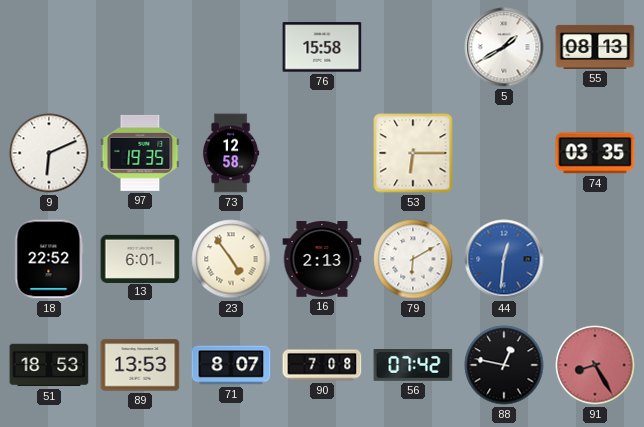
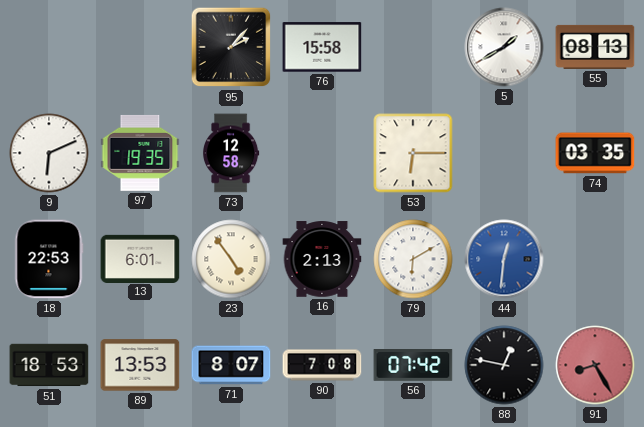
95: none -> 2:07 (231, 47)
18: 22:52 -> 22:53 (49, 259)
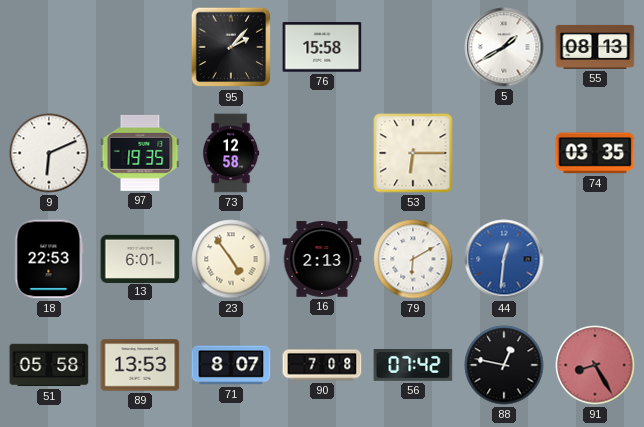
51: 18:53 -> 05:58 (49, 365)
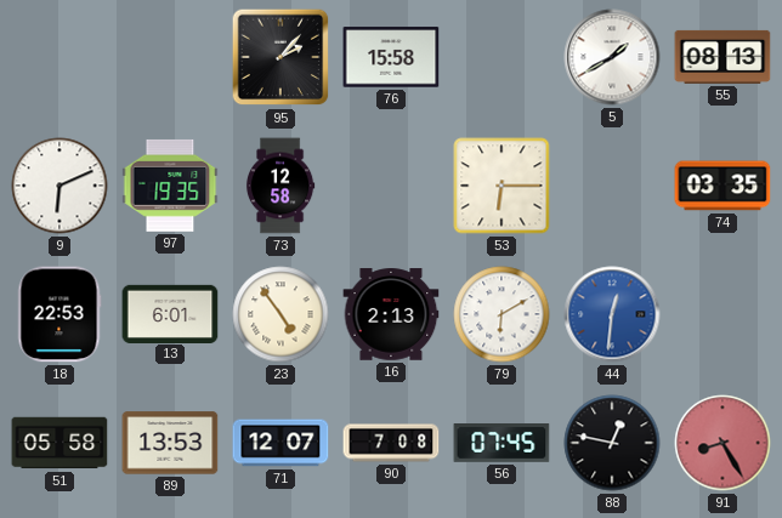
71: 8:07 -> 12:07 (280, 443)
56: 07:42 -> 07:45 (501, 444)
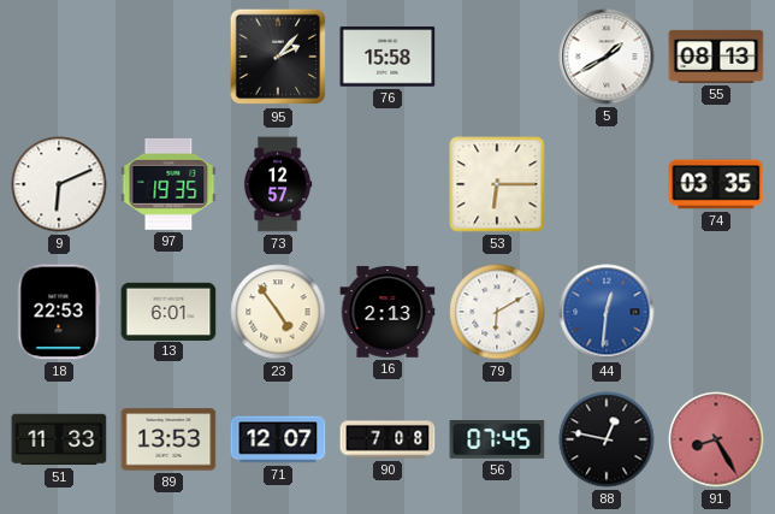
73: 12:58 -> 12:57 (278, 184)
51: 05:58 -> 11:33 (59, 439)
